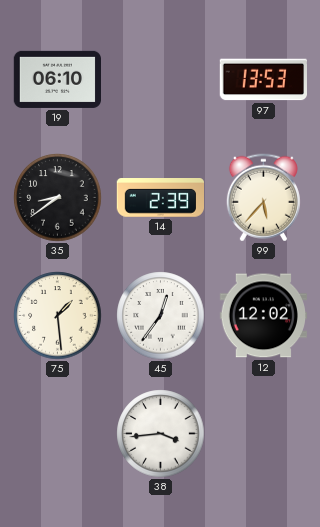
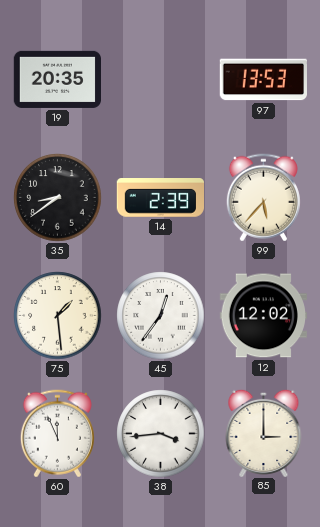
19: 06:10 -> 20:35 (57, 79)
60: none -> 11:56 (57, 434)
85: none -> 3:00 (264, 432)
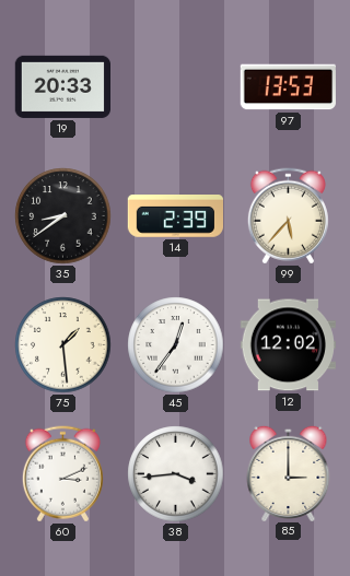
19: 20:35 -> 20:33 (62, 86)
60: 11:56 -> 3:11 (62, 474)
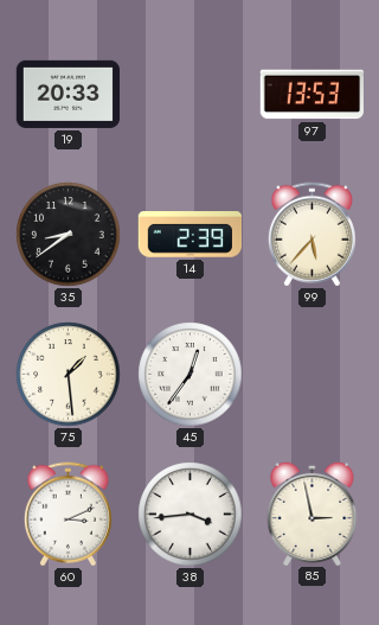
12: 12:02 -> none (288, 345)
85: 3:00 -> 2:58 (313, 512)
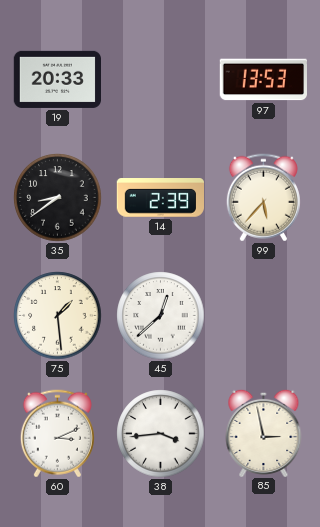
45: 12:36 -> 12:38 (161, 316)
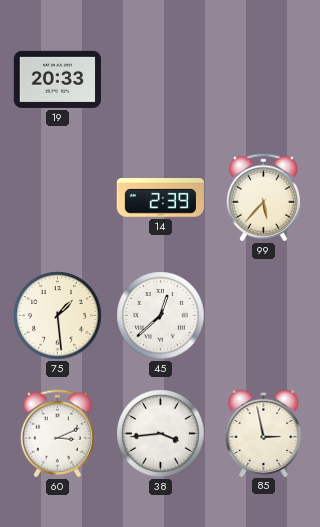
97: 13:53 -> none (263, 80)
35: 8:39 -> none (58, 198)
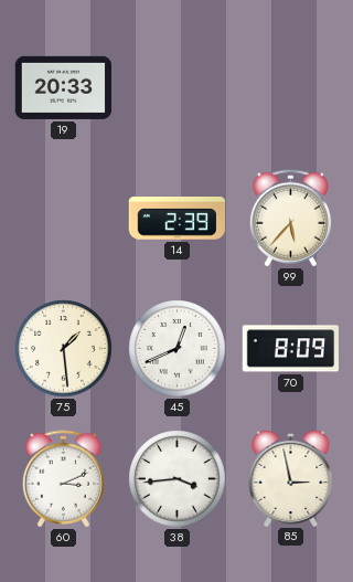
45: 12:38 -> 12:41 (178, 349)
70: none -> 8:09 (290, 349)
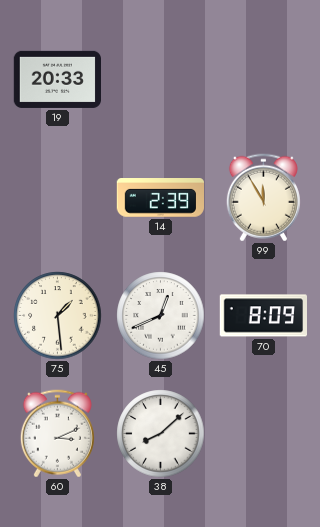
99: 5:37 -> 11:55 (263, 198)
38: 3:44 -> 8:08 (161, 434)
85: 2:58 -> none (291, 477)
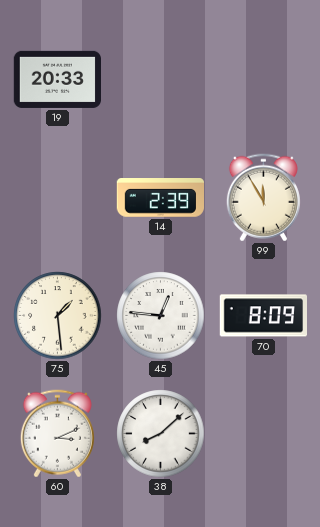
45: 12:41 -> 12:46 (161, 316)
